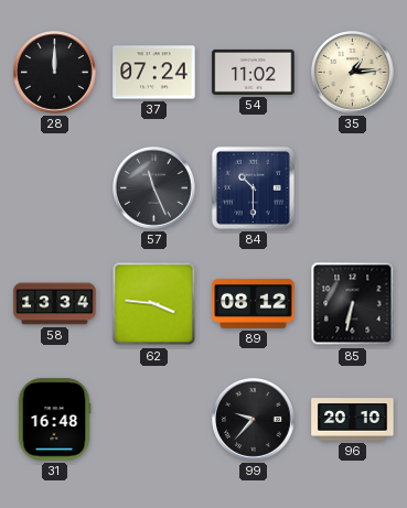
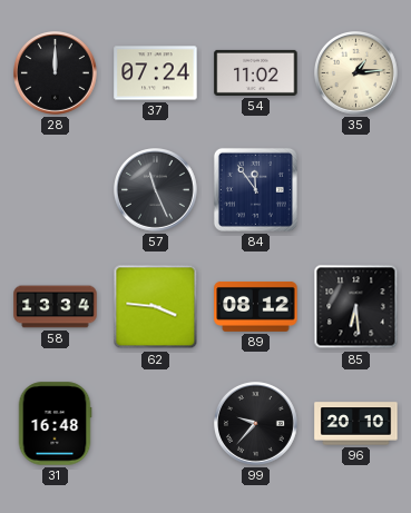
84: 10:30 -> 11:54 (255, 189)
85: 6:32 -> 6:29 (356, 307)
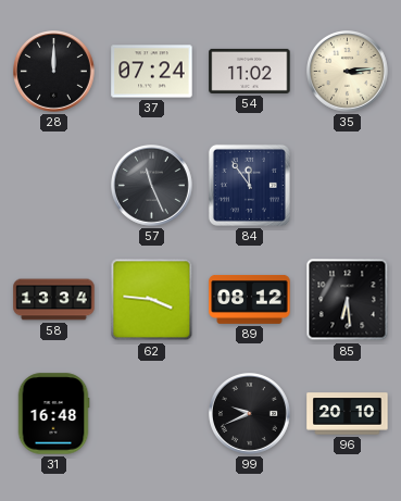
35: 1:14 -> 3:14 (348, 72)
99: 9:37 -> 9:41 (250, 414)
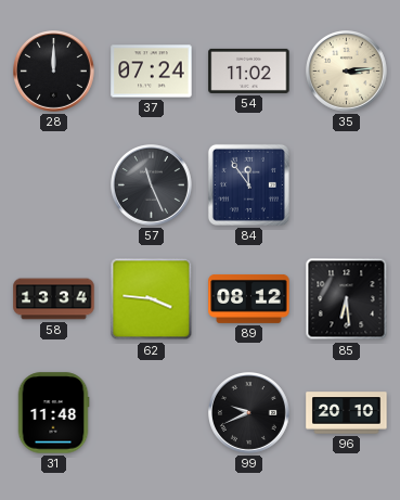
31: 16:48 -> 11:48 (53, 413)
